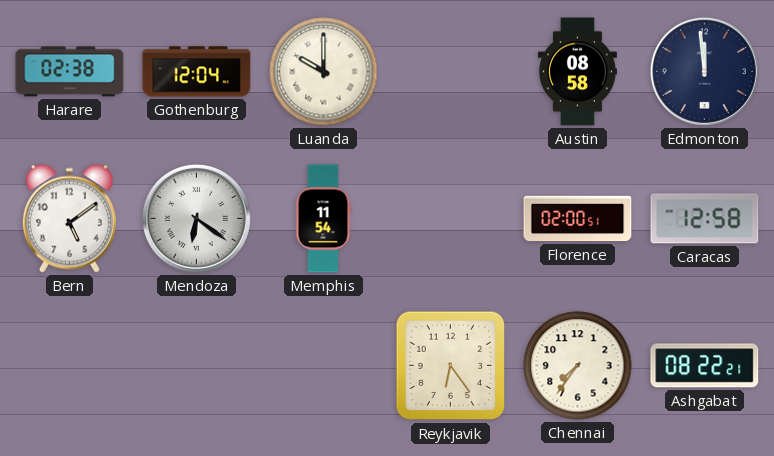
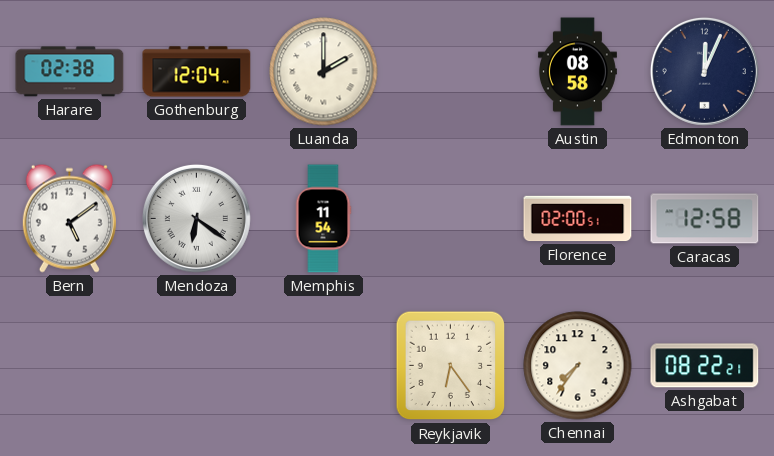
Luanda: 10:00 -> 2:00 (324, 72)
Edmonton: 11:59 -> 12:04 (704, 71)
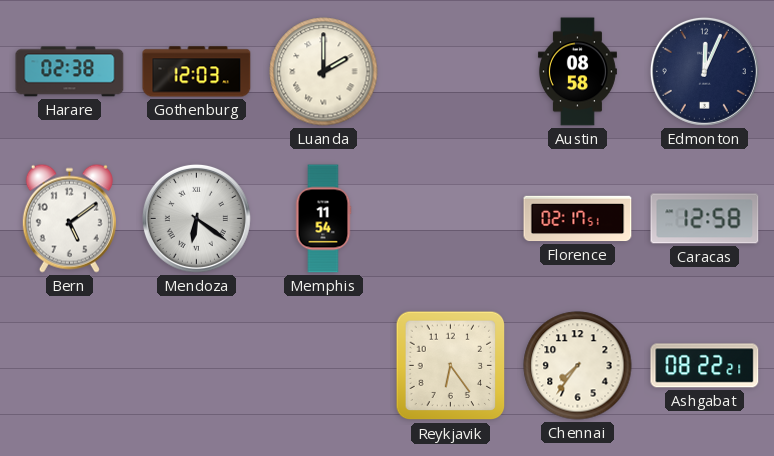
Gothenburg: 12:04 -> 12:03 (197, 72)
Florence: 02:00 -> 02:17 (578, 219)
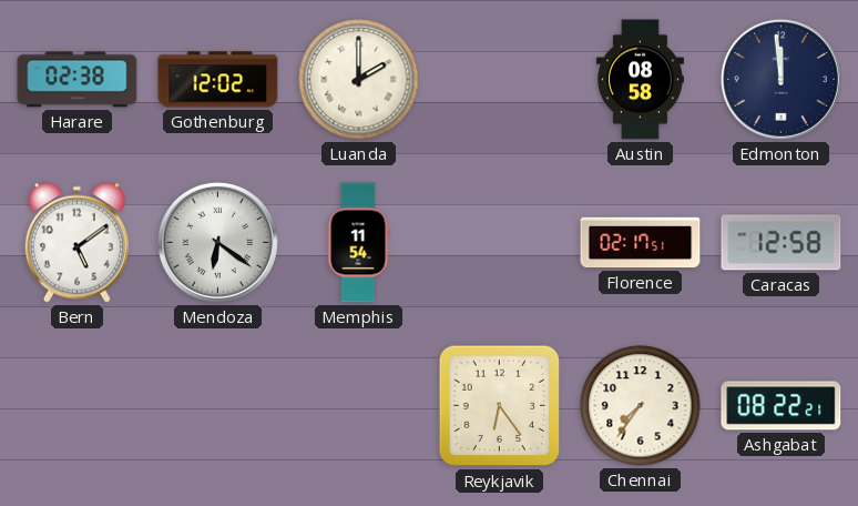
Gothenburg: 12:03 -> 12:02 (218, 80)
Edmonton: 12:04 -> 11:59 (780, 79)
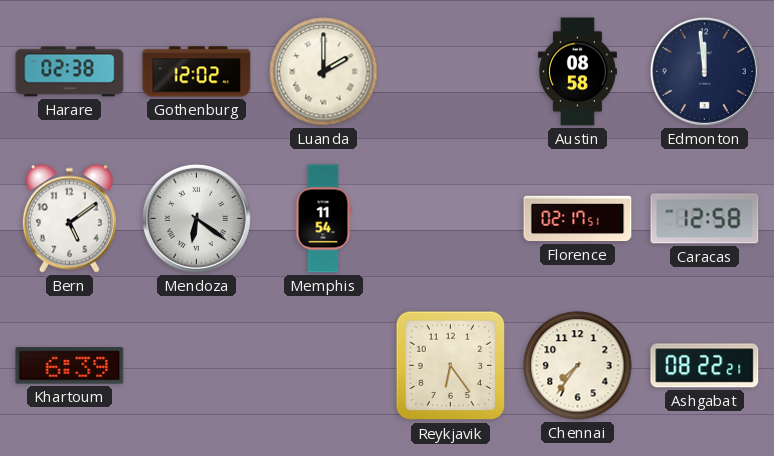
Khartoum: none -> 6:39 (70, 366)
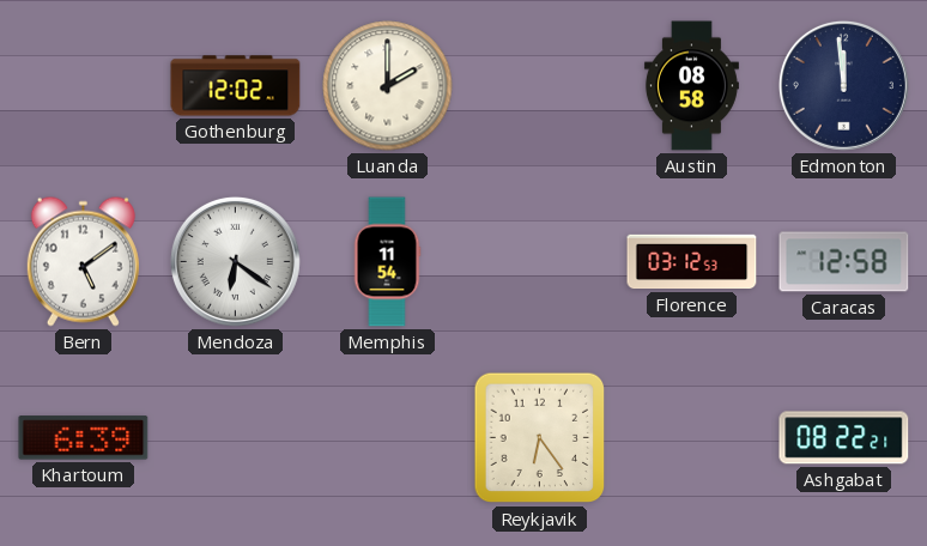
Harare: 02:38 -> none (70, 72)
Florence: 02:17 -> 03:12 (692, 262)
Chennai: 7:36 -> none (578, 366)
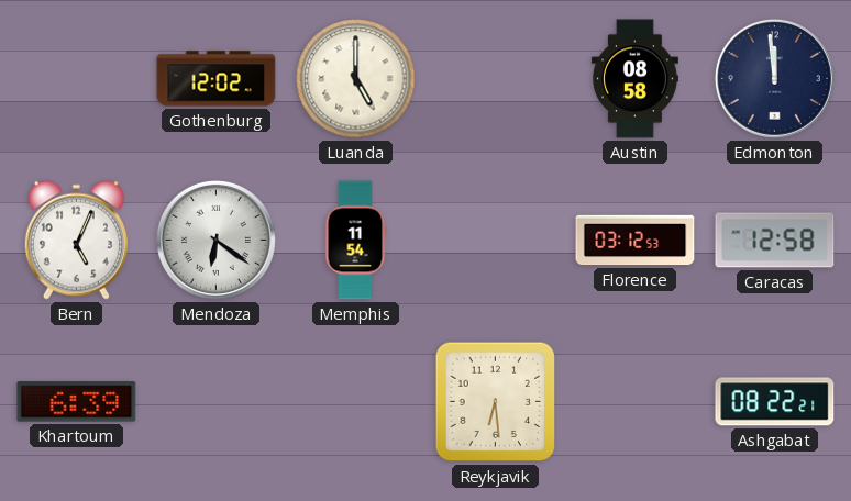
Luanda: 2:00 -> 5:00 (356, 79)
Bern: 5:09 -> 5:04 (76, 240)
Reykjavik: 6:24 -> 6:29 (496, 402)
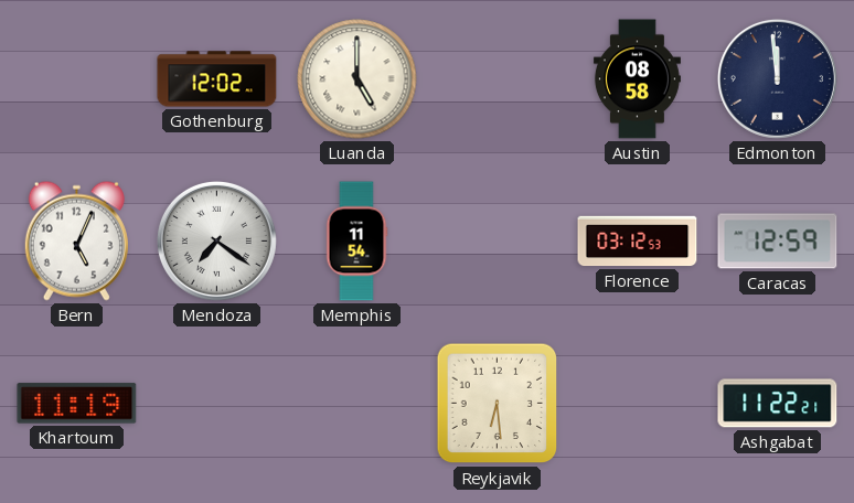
Mendoza: 6:21 -> 7:21 (216, 240)
Caracas: 12:58 -> 12:59 (778, 242)
Khartoum: 6:39 -> 11:19 (77, 404)
Ashgabat: 08:22 -> 11:22 (778, 404)
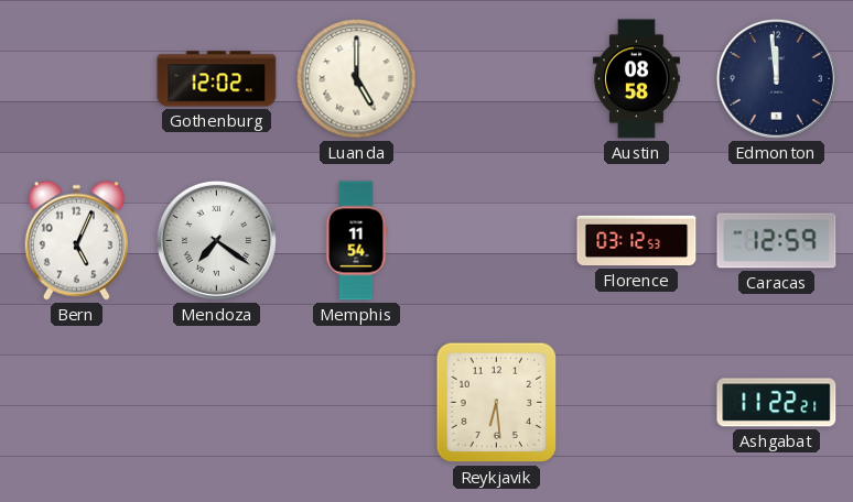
Khartoum: 11:19 -> none (77, 404)
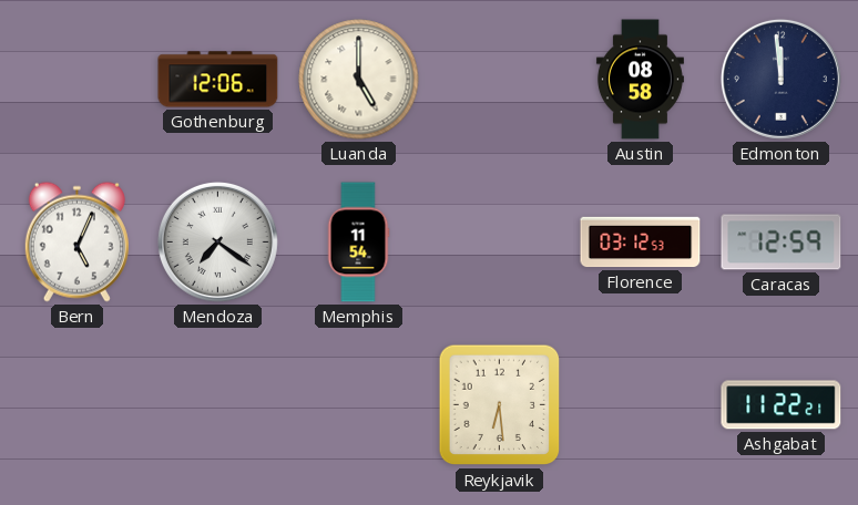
Gothenburg: 12:02 -> 12:06 (218, 80)
